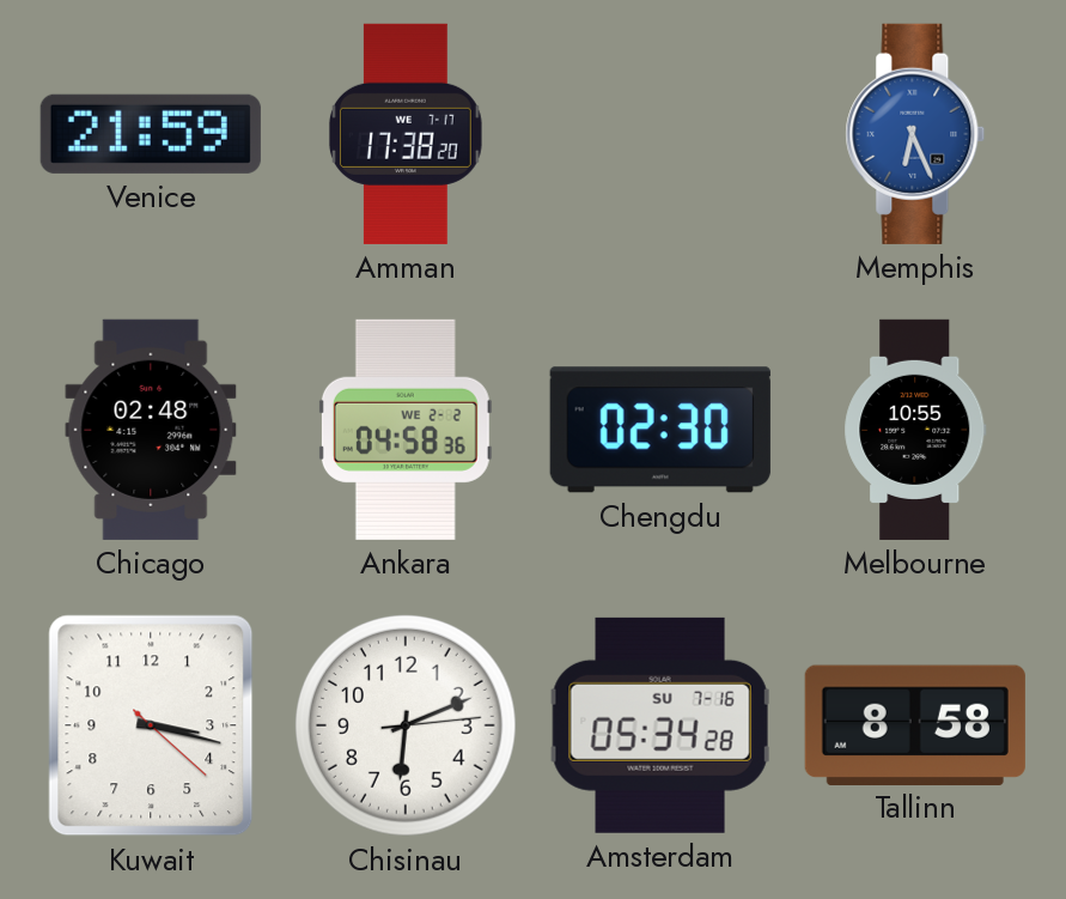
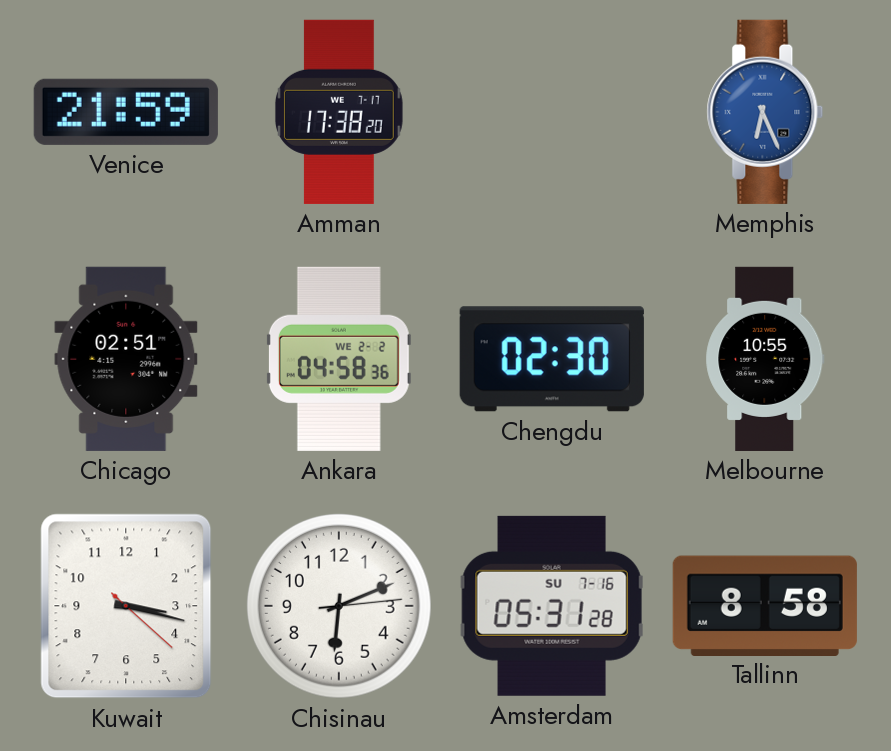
Chicago: 02:48 -> 02:51 (126, 359)
Amsterdam: 05:34 -> 05:31 (552, 606)
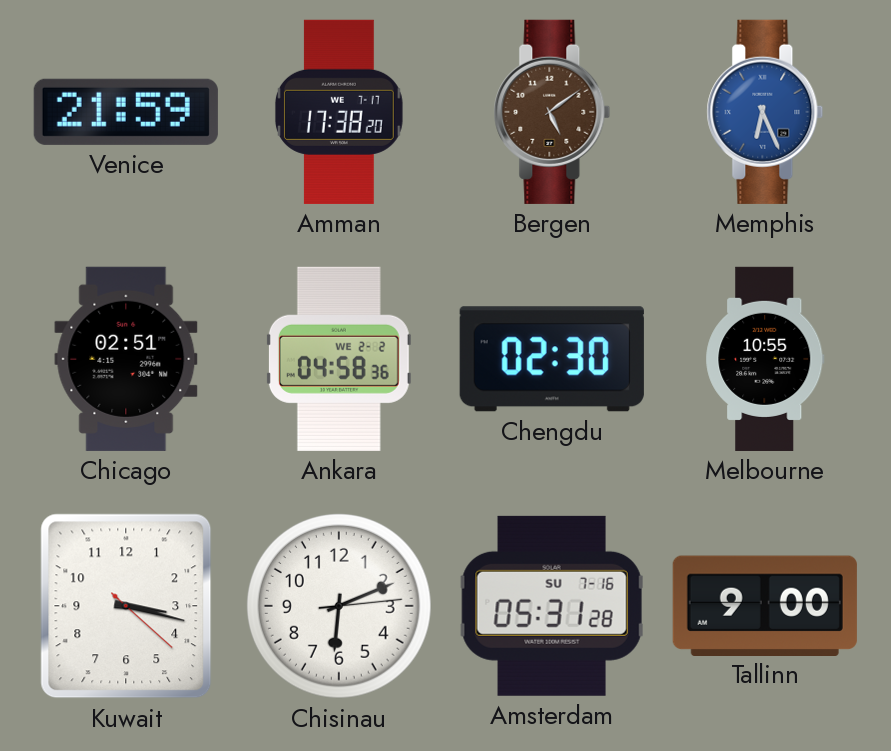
Bergen: none -> 5:09 (552, 112)
Tallinn: 8:58 -> 9:00 (765, 605)
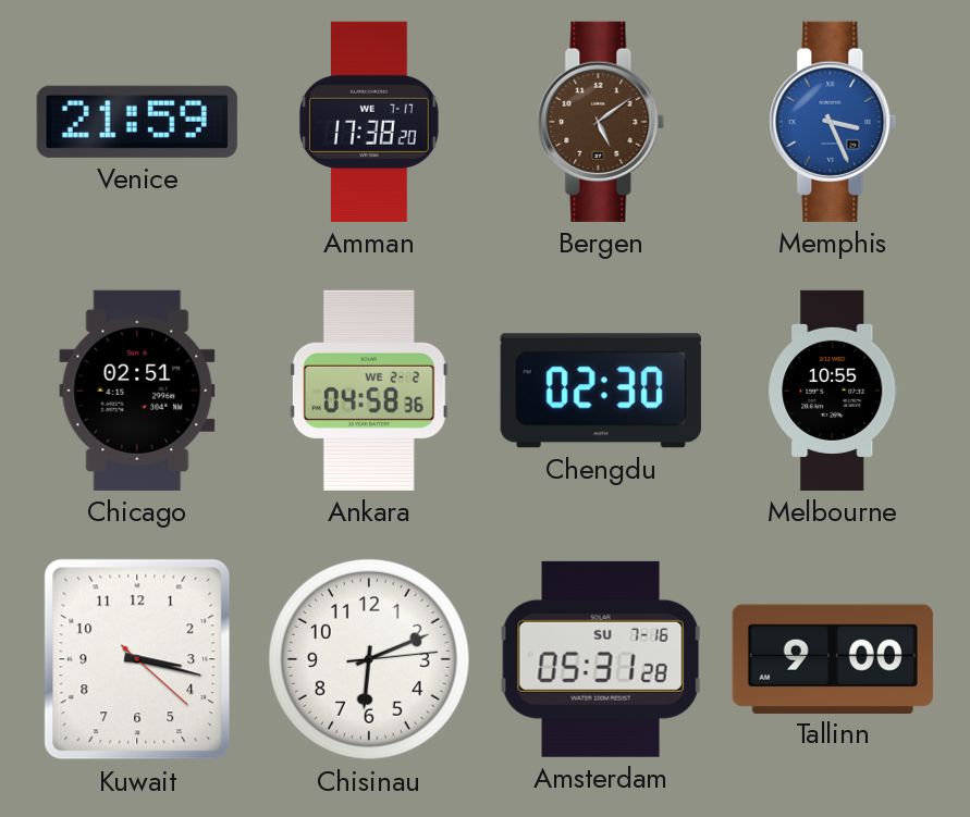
Memphis: 6:26 -> 3:26 (833, 122)
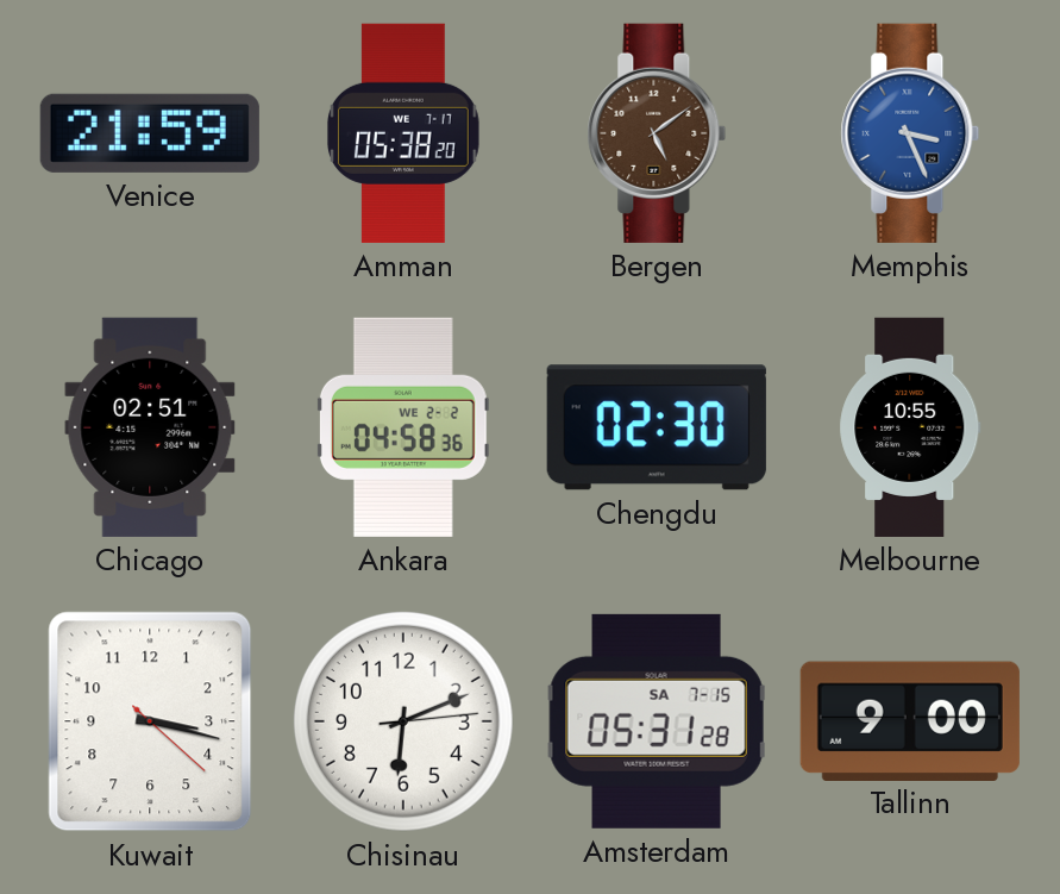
Amman: 17:38 -> 05:38 (403, 133)
Amsterdam date: SU 7-16 -> SA 7-15 (657, 721)
